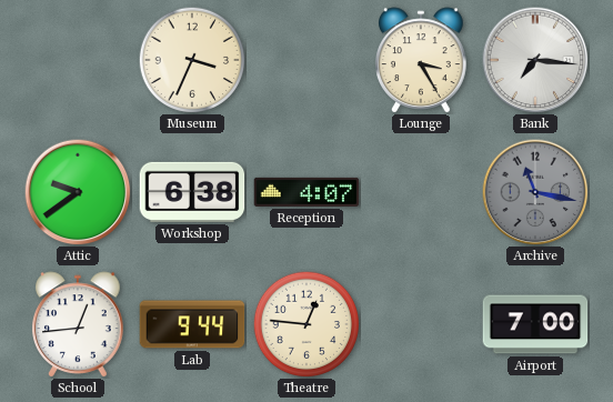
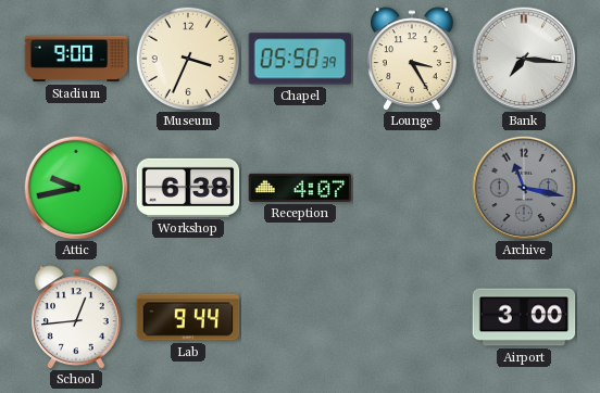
Stadium: none -> 9:00 (76, 59)
Chapel: none -> 05:50 (300, 59)
Attic: 9:39 -> 9:43 (76, 188)
Theatre: 12:46 -> none (306, 324)
Airport: 7:00 -> 3:00 (524, 317)
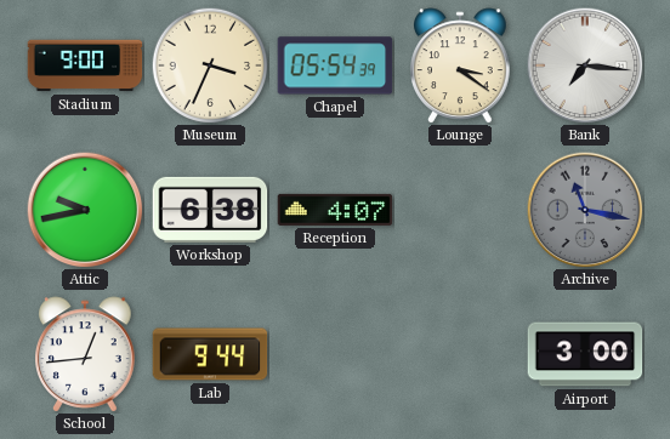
Chapel: 05:50 -> 05:54 (335, 65)
Lounge: 3:25 -> 3:21 (460, 65)
